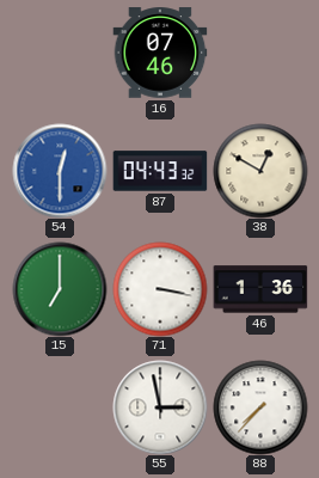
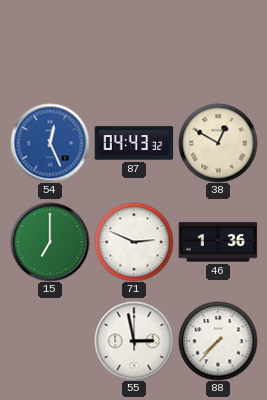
16: 07:46 -> none (160, 53)
54: 12:30 -> 12:26 (50, 143)
71: 3:17 -> 2:49 (134, 242)
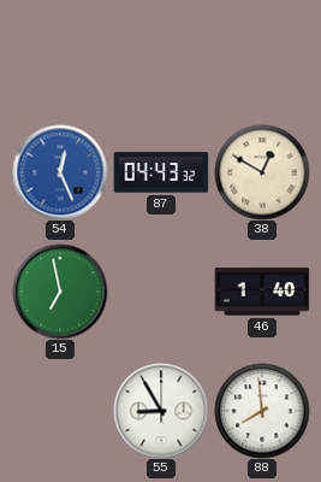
15: 7:00 -> 6:58 (60, 292)
71: 2:49 -> none (134, 242)
46: 1:36 -> 1:40 (262, 292)
55: 2:58 -> 8:55 (161, 411)
88: 7:37 -> 7:59 (262, 411)
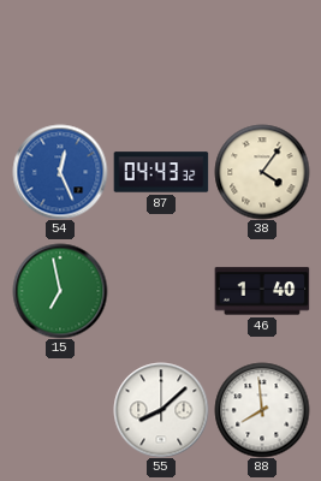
38: 12:50 -> 4:06 (262, 172)
55: 8:55 -> 8:08 (161, 410)
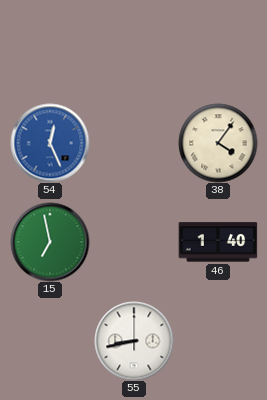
87: 04:43 -> none (161, 172)
55: 8:08 -> 8:43 (134, 341)
88: 7:59 -> none (262, 410)
